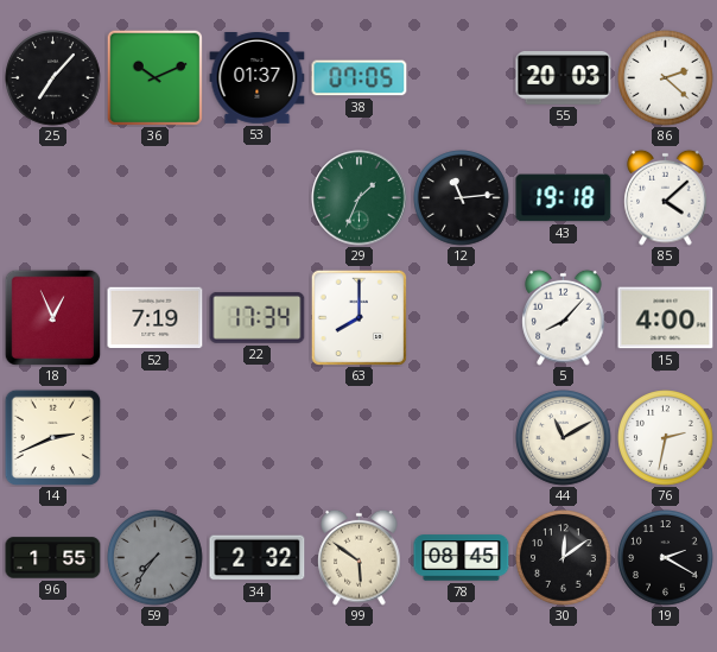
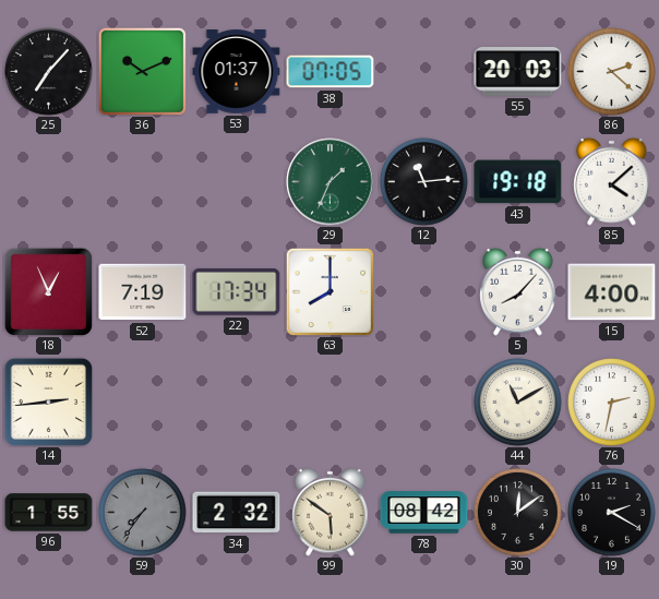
14: 2:41 -> 2:44 (48, 402)
78: 08:45 -> 08:42 (424, 513)
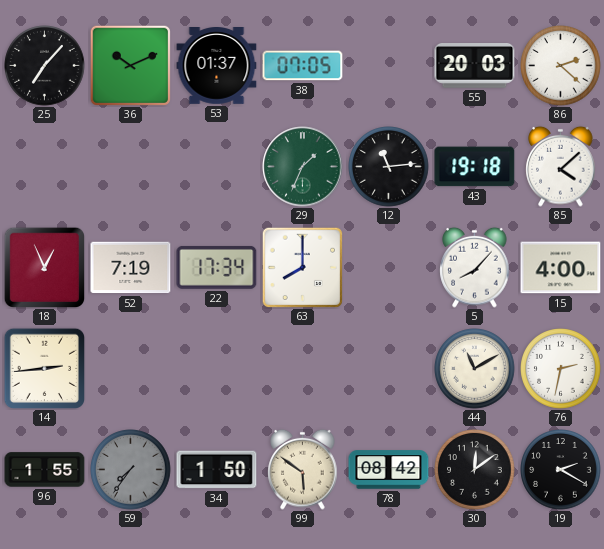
34: 2:32 -> 1:50 (217, 470)
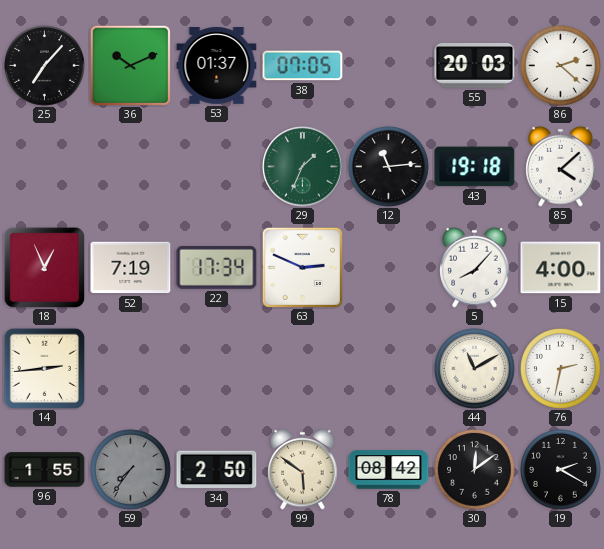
63: 8:00 -> 2:49 (302, 267)
34: 1:50 -> 2:50 (217, 470)
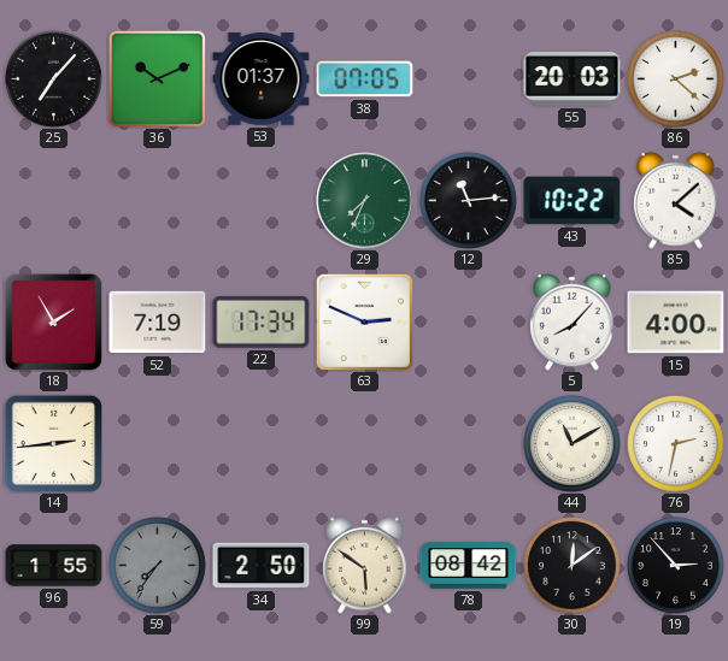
29: 1:34 -> 7:34 (365, 201)
43: 19:18 -> 10:22 (573, 201)
18: 12:56 -> 1:55 (53, 321)
19: 2:20 -> 2:53 (676, 566)
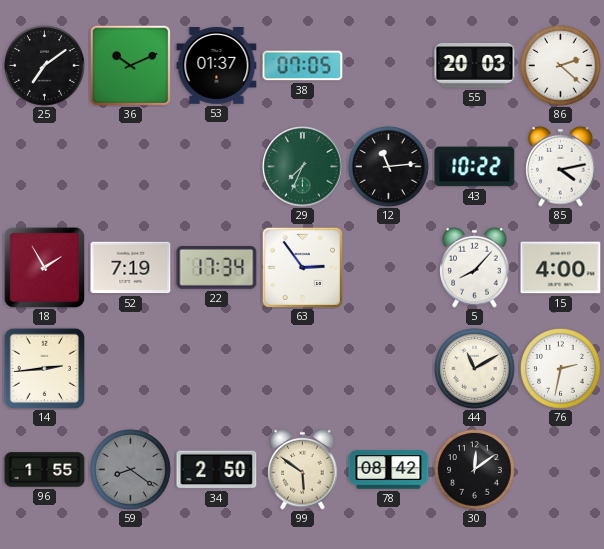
25: 7:07 -> 7:09 (45, 66)
85: 4:08 -> 4:13 (561, 166)
63: 2:49 -> 2:54 (302, 267)
59: 7:36 -> 8:21 (131, 470)
19: 2:53 -> none (676, 566)
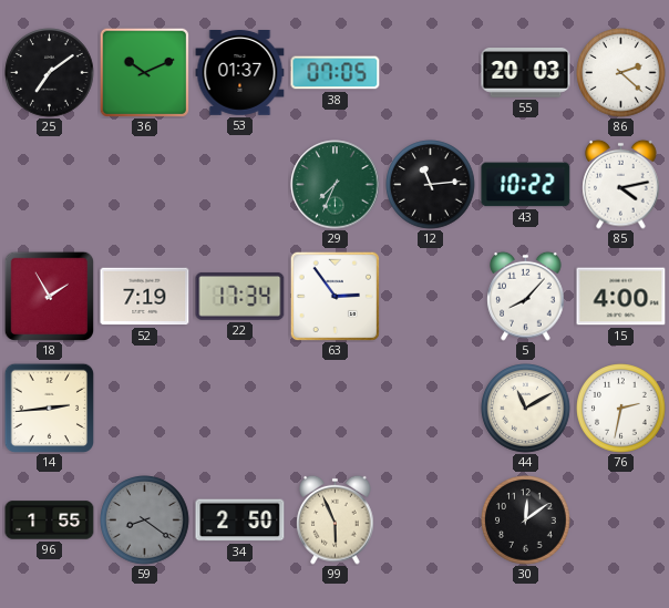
99: 5:51 -> 5:56 (336, 519)
78: 08:42 -> none (389, 470)
